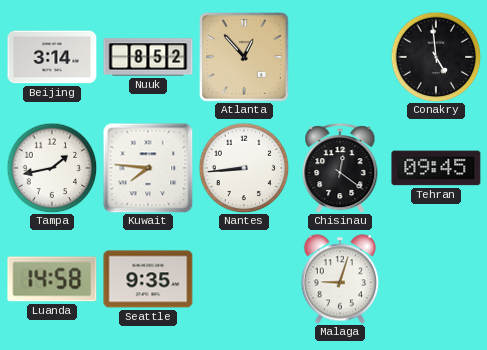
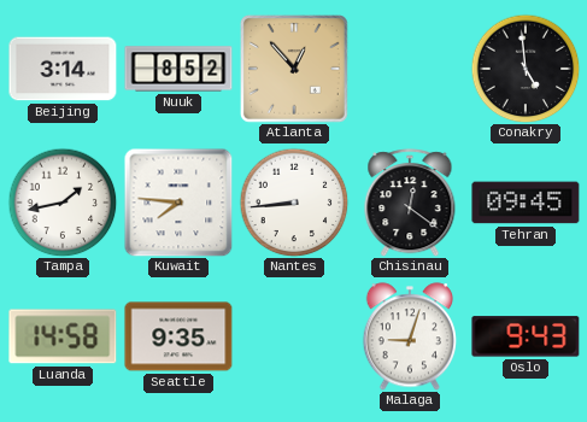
Oslo: none -> 9:43 (526, 336)
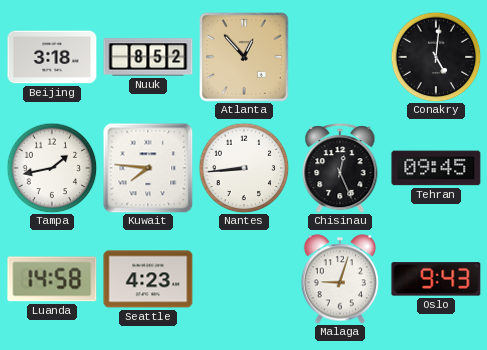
Beijing: 3:14 -> 3:18 (52, 57)
Conakry: 4:59 -> 5:01 (436, 57)
Chisinau: 12:21 -> 12:26 (340, 168)
Seattle: 9:35 -> 4:23 (148, 279)
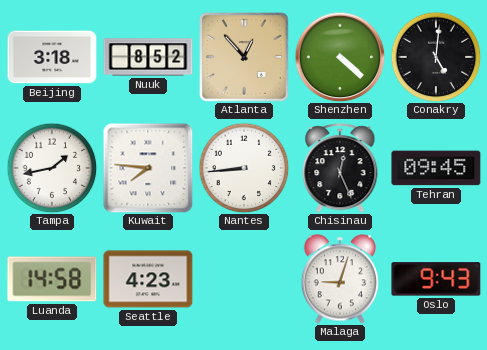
Shenzhen: none -> 4:22 (340, 57)
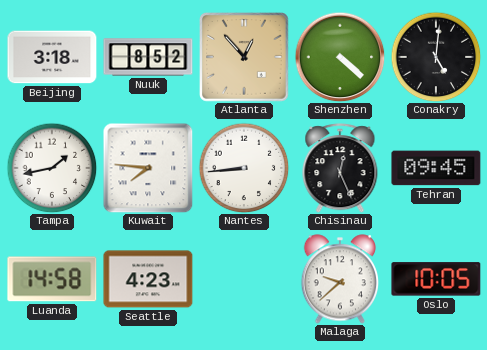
Malaga: 9:03 -> 9:38 (340, 279)
Oslo: 9:43 -> 10:05 (436, 279)
